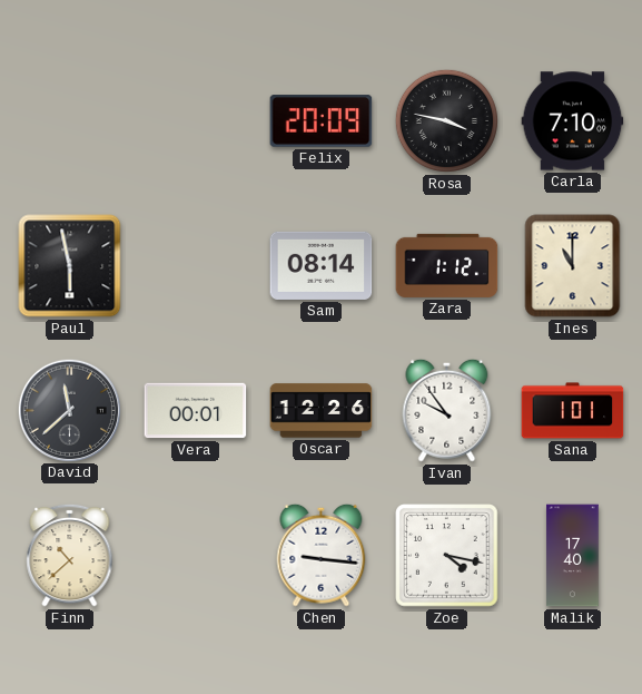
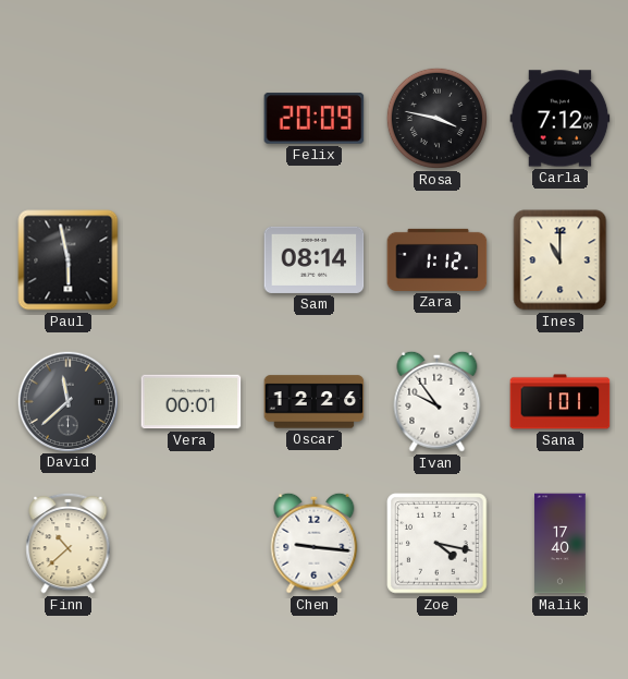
Carla: 7:10 -> 7:12 (561, 119)
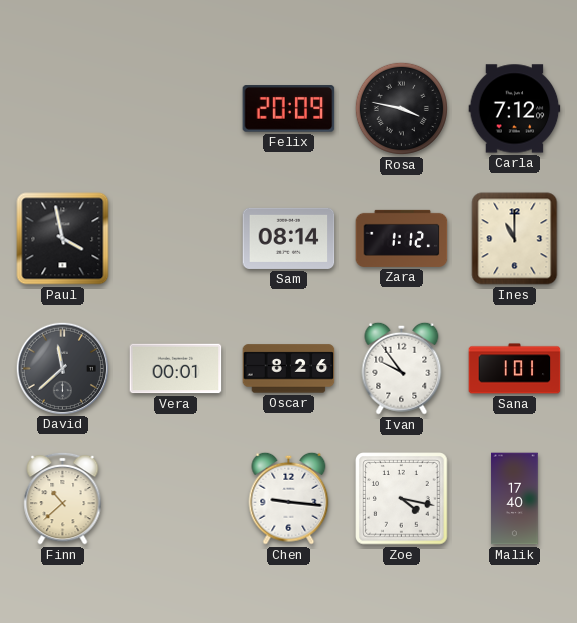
Paul: 5:58 -> 3:58 (63, 239)
Oscar: 12:26 -> 8:26 (289, 369)
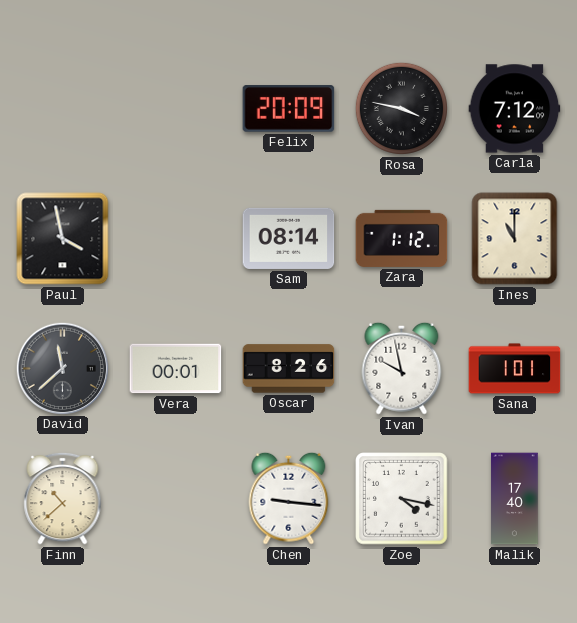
Ivan: 9:54 -> 9:58 (402, 368)
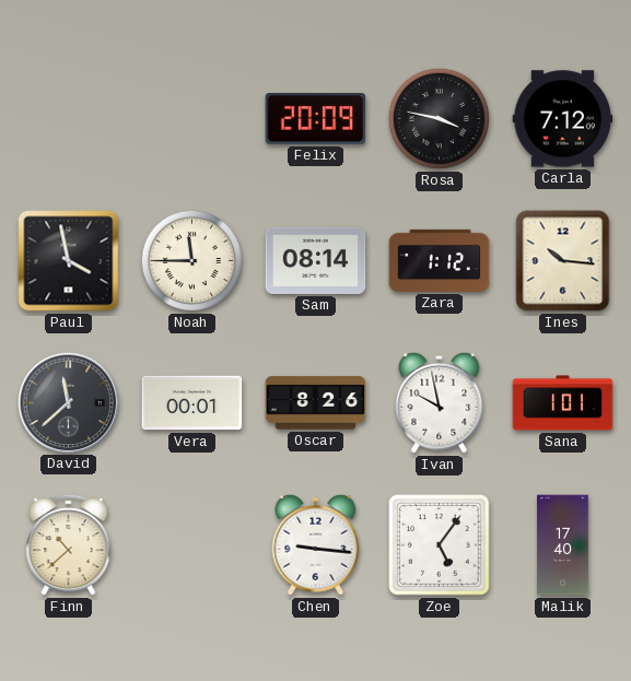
Noah: none -> 11:45 (191, 260)
Ines: 11:00 -> 10:16 (563, 261)
Zoe: 4:17 -> 5:06 (440, 545)
